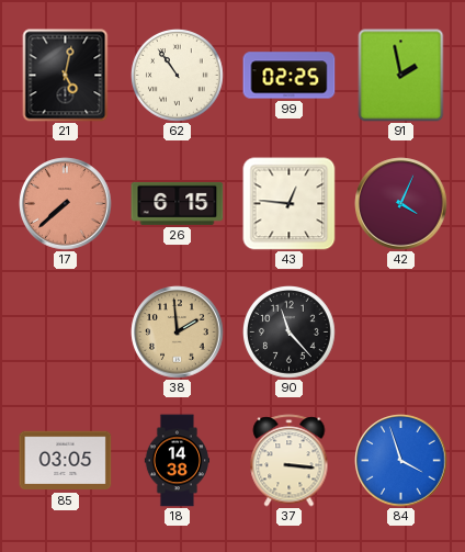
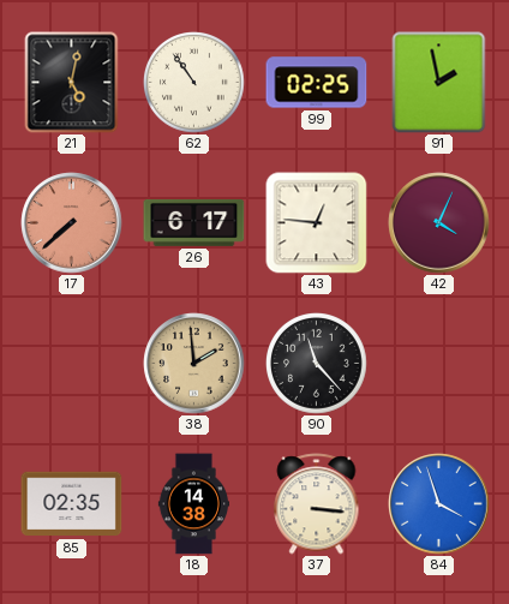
26: 6:15 -> 6:17 (194, 222)
85: 03:05 -> 02:35 (72, 504)
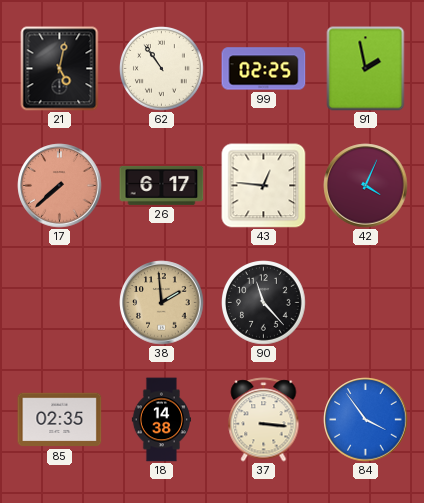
84: 3:57 -> 3:54 (366, 420)
